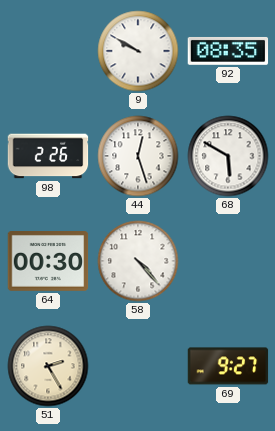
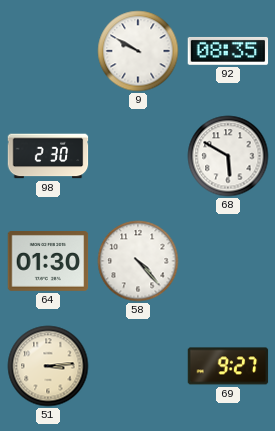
98: 2:26 -> 2:30 (48, 156)
44: 12:27 -> none (138, 156)
64: 00:30 -> 01:30 (48, 262)
51: 2:25 -> 3:14 (48, 366)
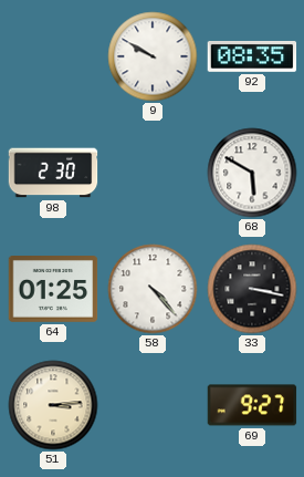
64: 01:30 -> 01:25 (53, 290)
33: none -> 3:17 (252, 289)
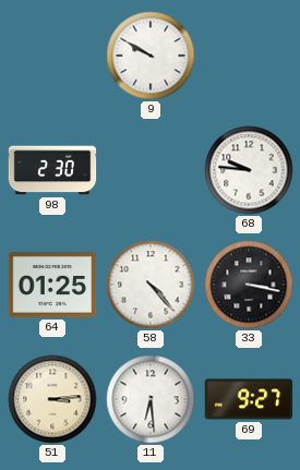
92: 08:35 -> none (252, 56)
68: 5:50 -> 9:46 (249, 170)
11: none -> 6:29 (151, 399)
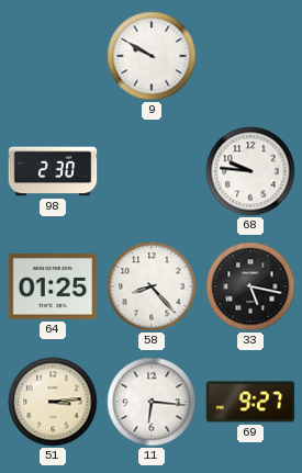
58: 4:23 -> 8:23 (152, 286)
33: 3:17 -> 5:17 (250, 286)
11: 6:29 -> 6:16 (152, 402)
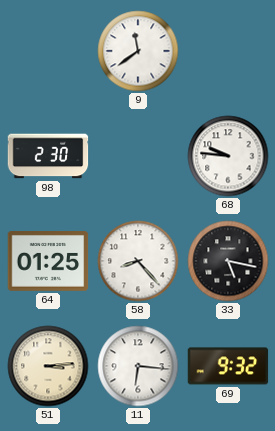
9: 9:50 -> 11:39 (138, 51)
69: 9:27 -> 9:32 (228, 366)
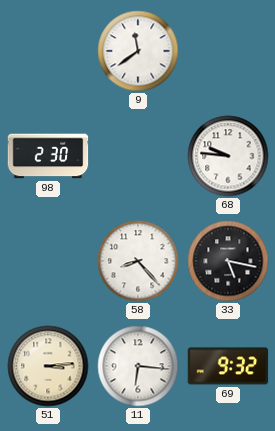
64: 01:25 -> none (48, 262)
